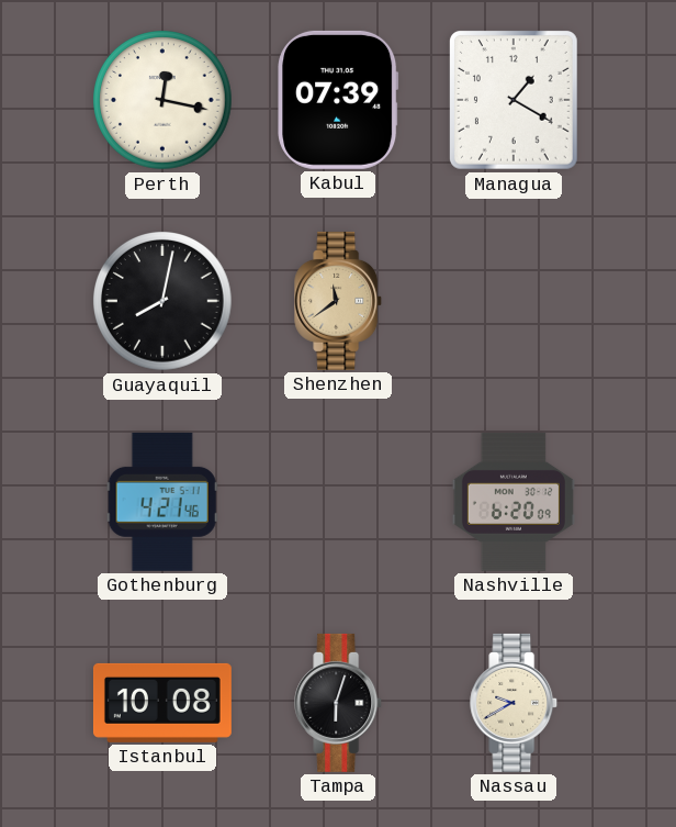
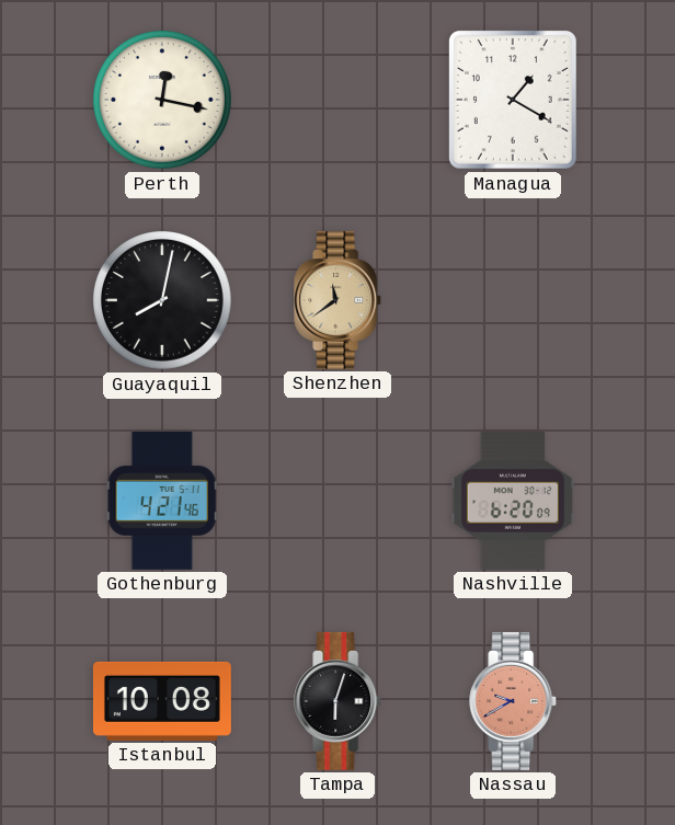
Kabul: 07:39 -> none (338, 100)
Nassau dial: cream -> salmon (514, 701)
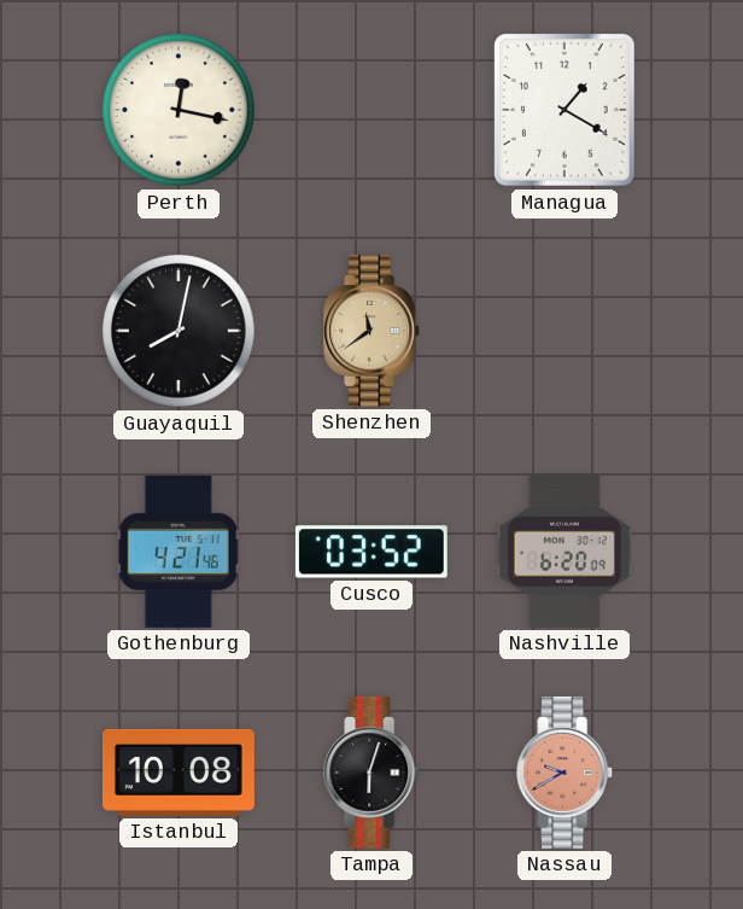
Cusco: none -> 03:52 (371, 552)
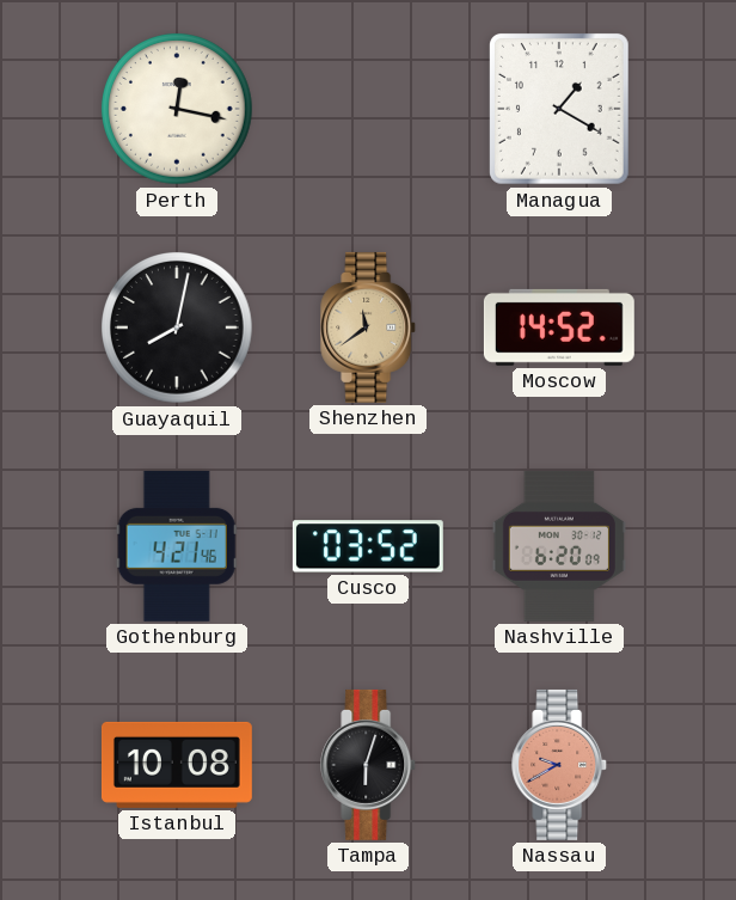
Moscow: none -> 14:52 (559, 327)
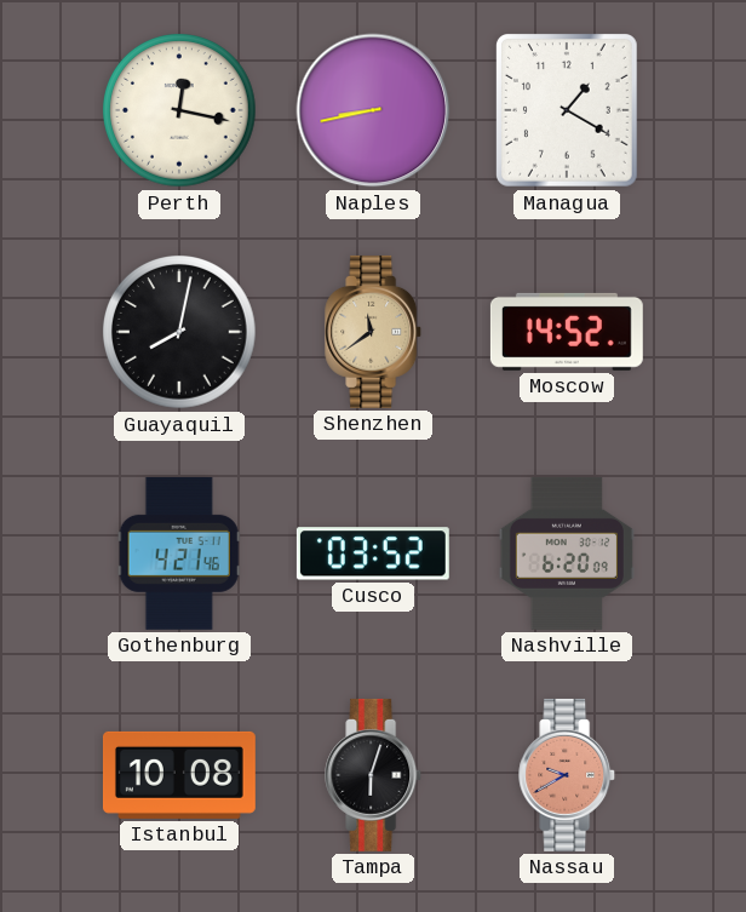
Naples: none -> 8:43 (373, 110)
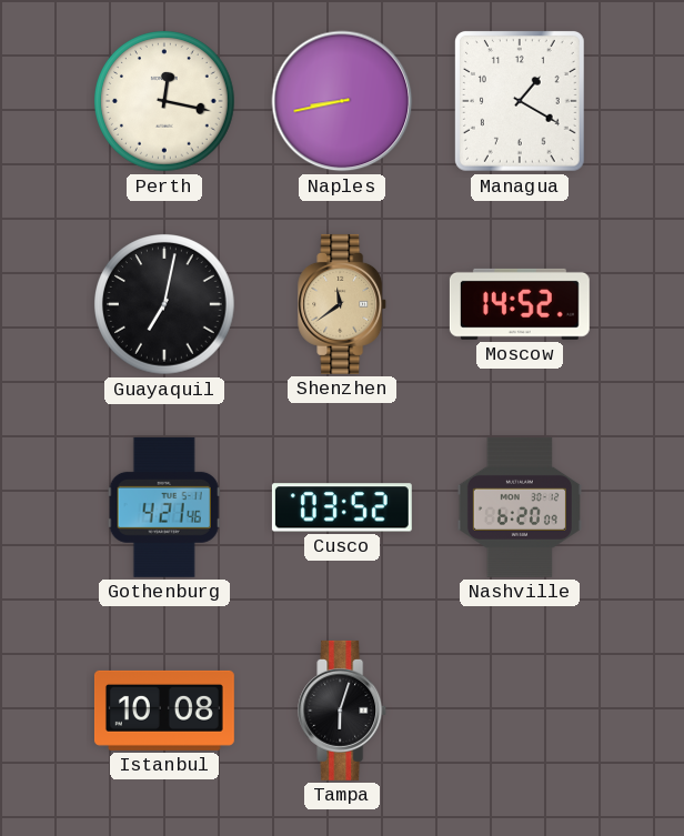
Guayaquil: 8:02 -> 7:02 (165, 305)
Nassau: 9:40 -> none (568, 775)
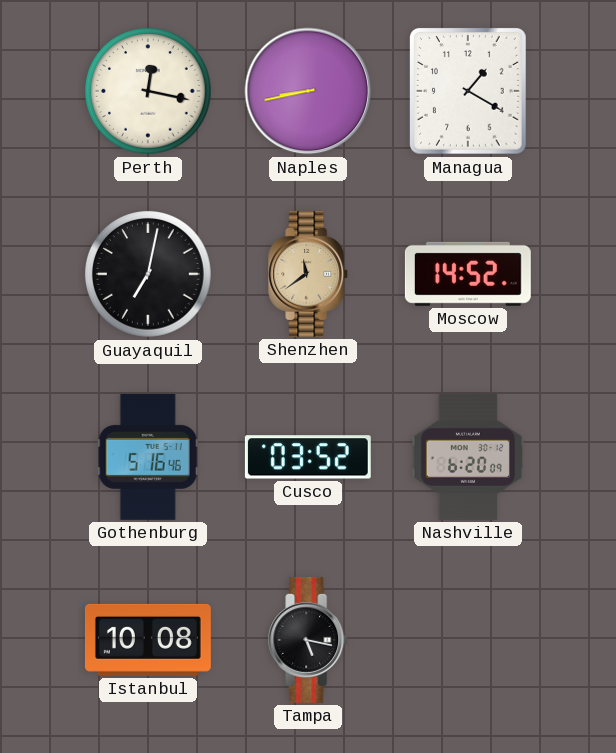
Gothenburg: 4:21 -> 5:16 (148, 457)
Tampa: 6:03 -> 5:17 (309, 640)
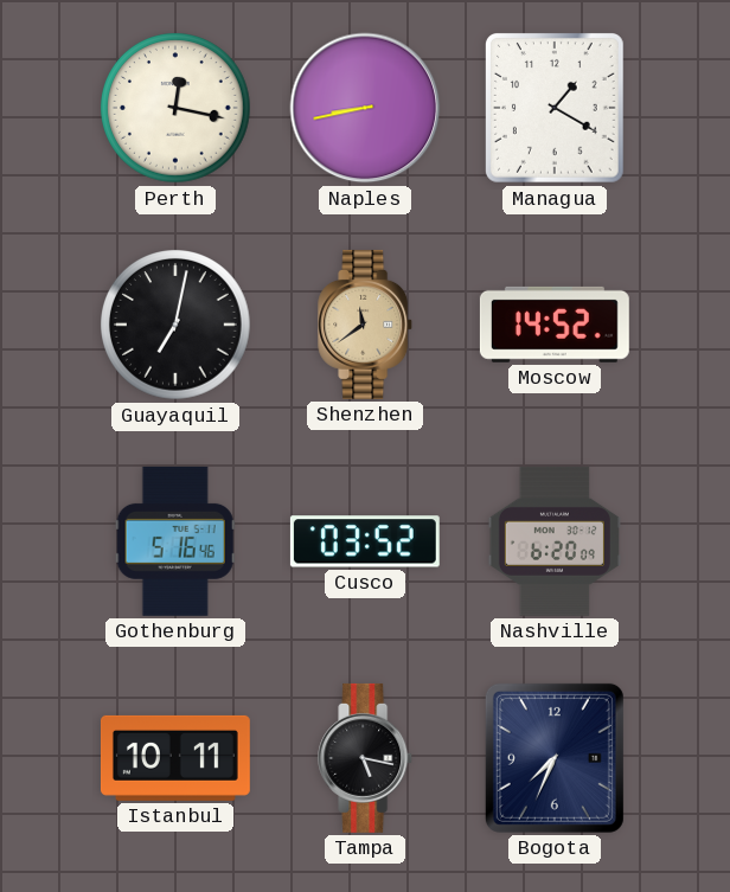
Istanbul: 10:08 -> 10:11 (175, 758)
Bogota: none -> 7:34 (555, 758)
